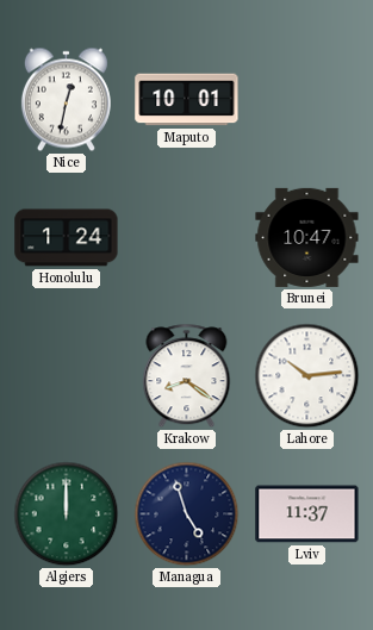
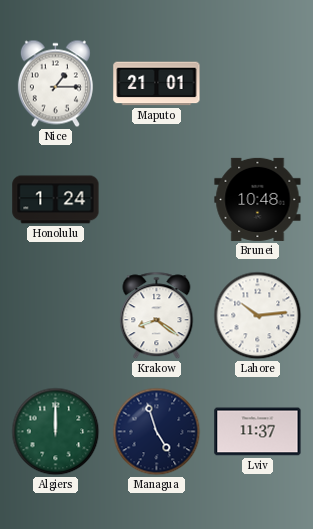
Nice: 12:32 -> 1:15 (55, 84)
Maputo: 10:01 -> 21:01 (157, 84)
Brunei: 10:47 -> 10:48 (258, 199)
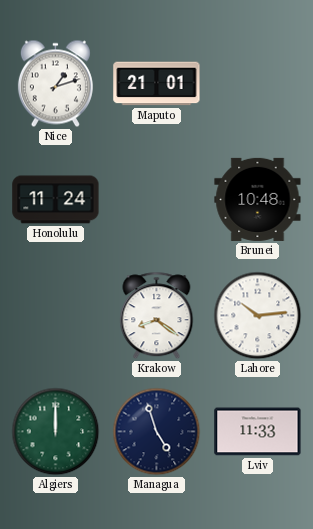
Nice: 1:15 -> 1:12 (55, 84)
Honolulu: 1:24 -> 11:24 (56, 200)
Lviv: 11:37 -> 11:33 (258, 432)
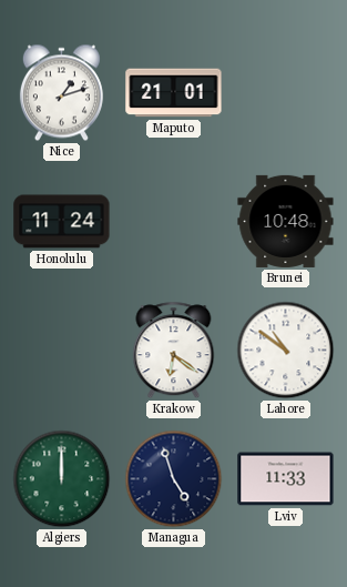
Krakow: 8:21 -> 6:21 (174, 351)
Lahore: 10:14 -> 10:51 (286, 351)
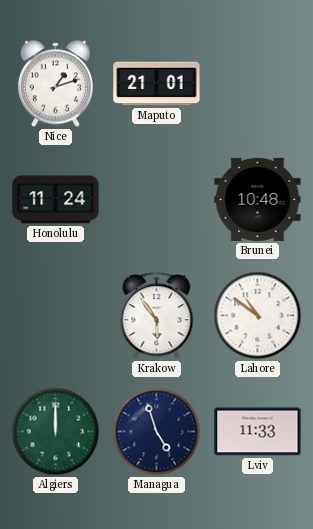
Krakow: 6:21 -> 5:54 (157, 316)
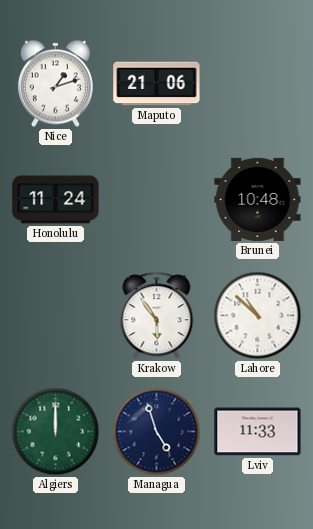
Maputo: 21:01 -> 21:06 (157, 84)
Lahore: 10:51 -> 10:52 (258, 316)
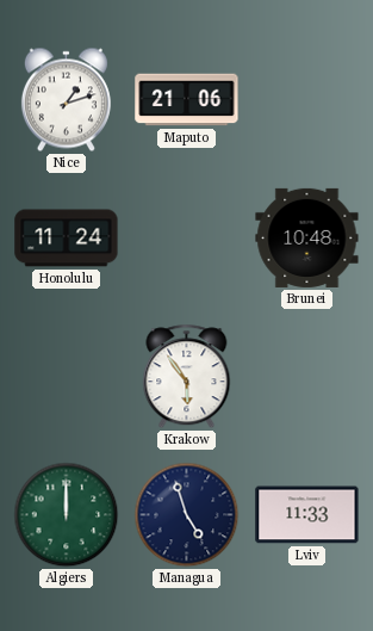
Lahore: 10:52 -> none (258, 316)
